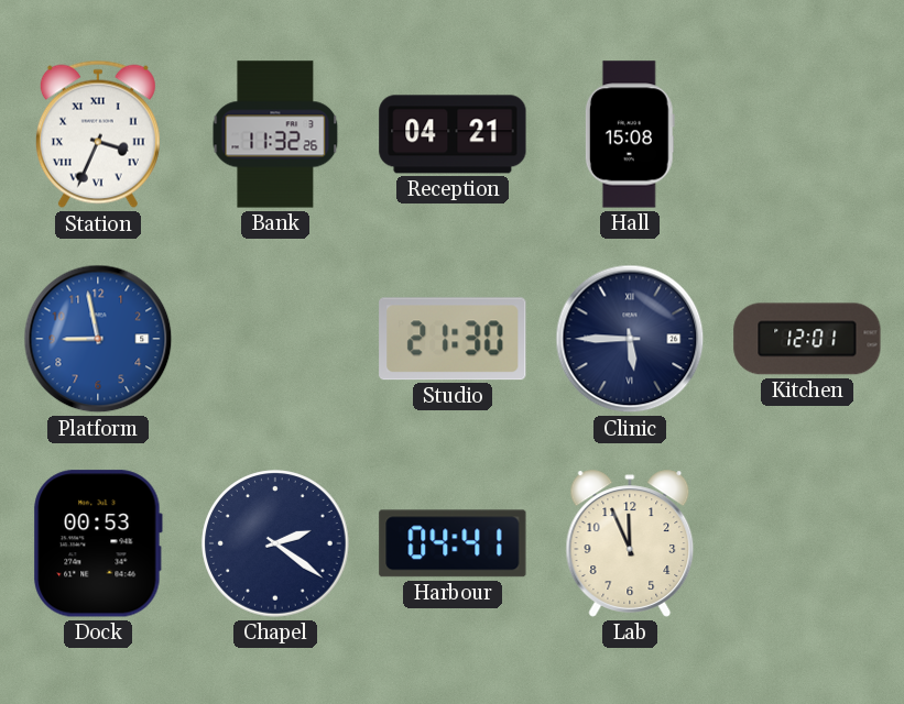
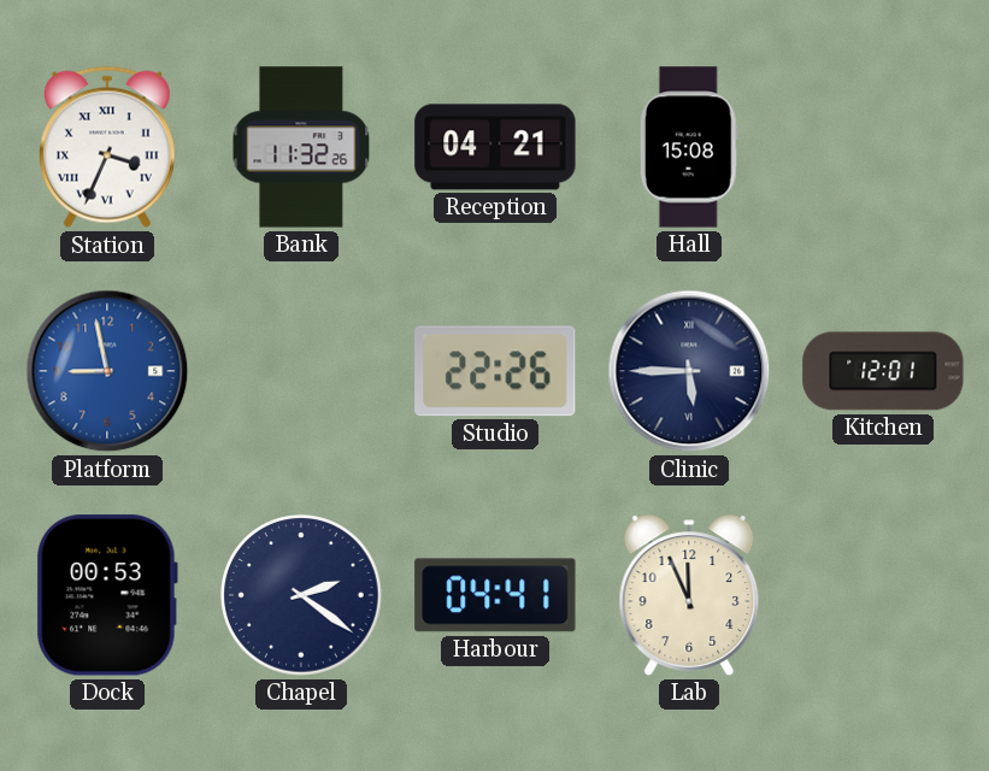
Studio: 21:30 -> 22:26 (495, 371)
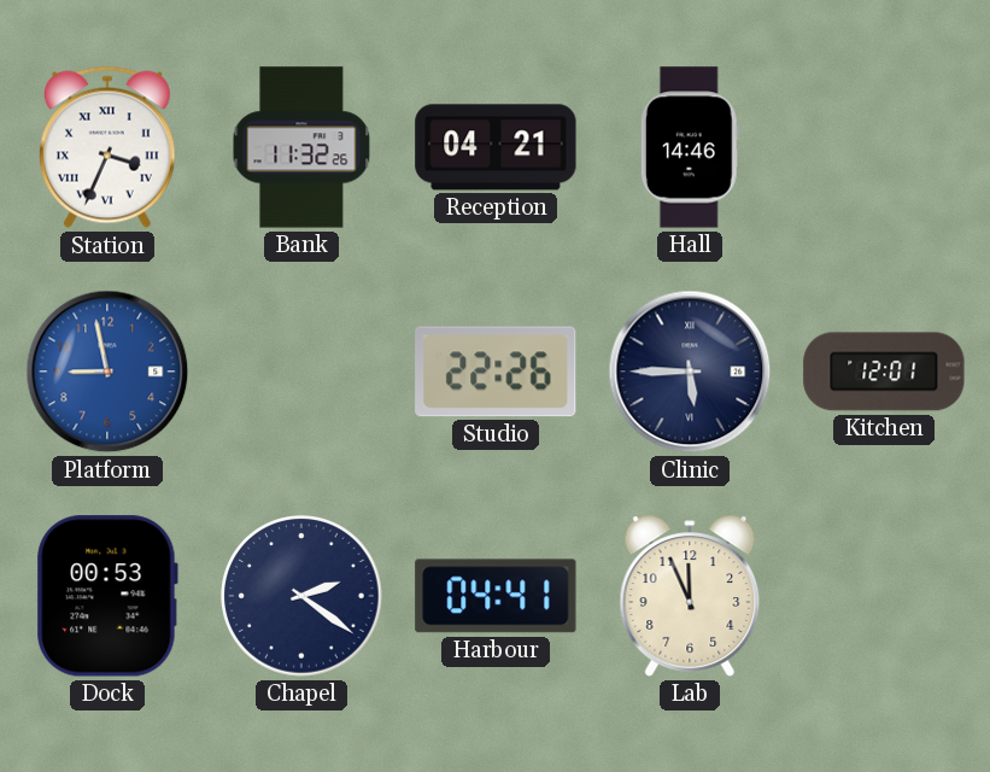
Hall: 15:08 -> 14:46 (690, 147)
